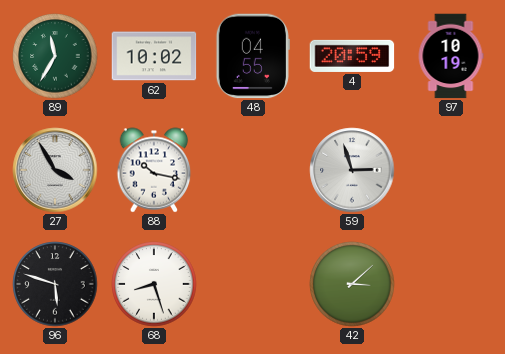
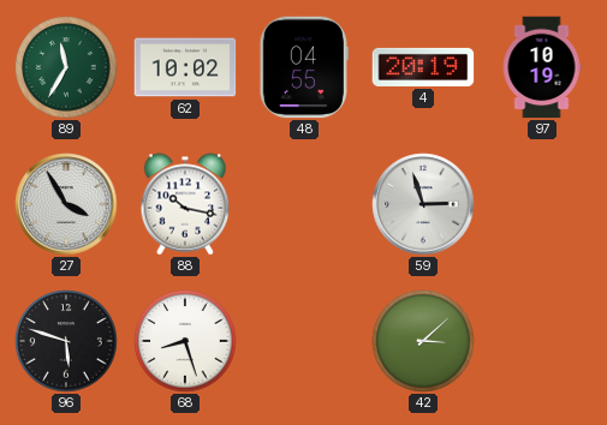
4: 20:59 -> 20:19 (423, 67)
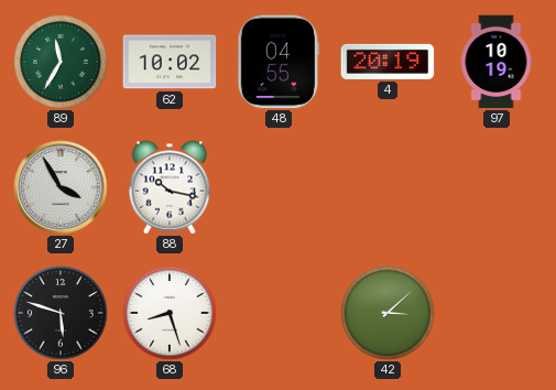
59: 2:57 -> none (423, 204)
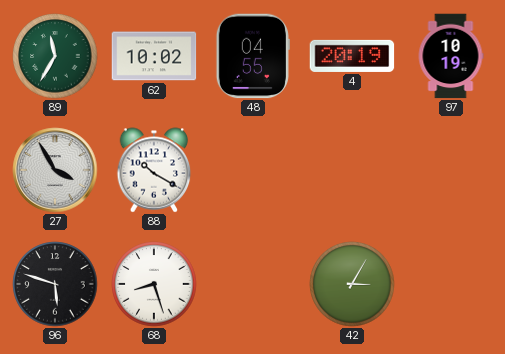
88: 10:17 -> 10:20 (154, 170)
42: 3:08 -> 3:05 (352, 284)
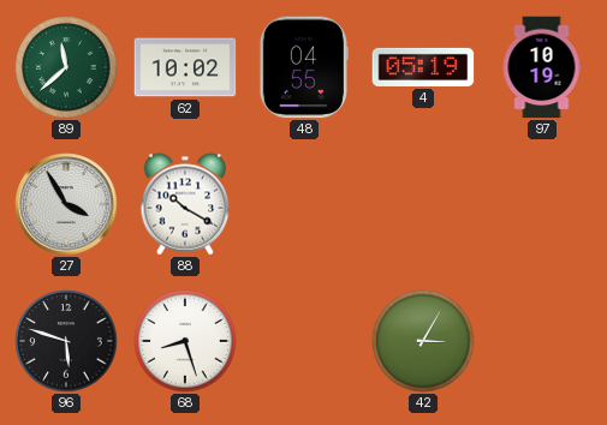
89: 11:35 -> 11:38 (66, 67)
4: 20:19 -> 05:19 (423, 67)
